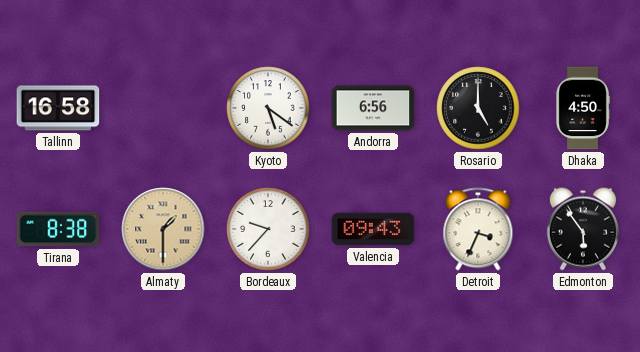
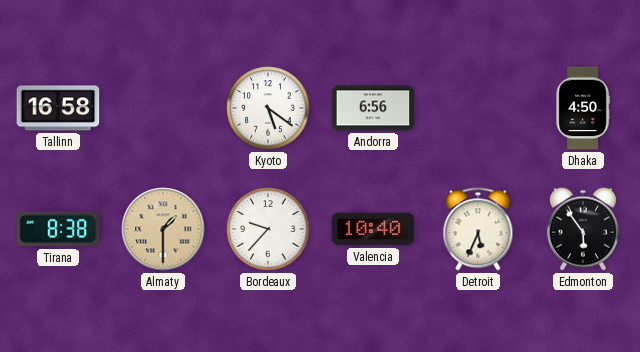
Rosario: 5:00 -> none (478, 108)
Valencia: 09:43 -> 10:40 (373, 229)
Detroit: 3:34 -> 5:34 (478, 229)
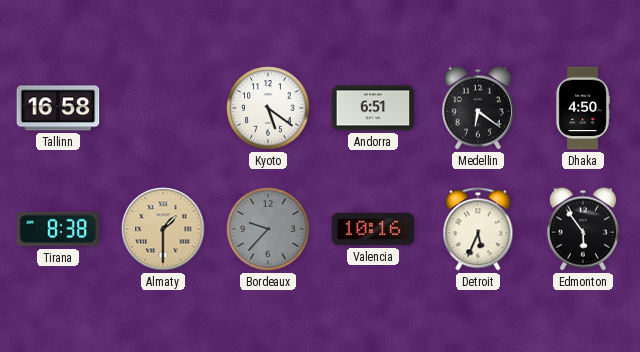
Andorra: 6:56 -> 6:51 (373, 108)
Medellin: none -> 6:21 (478, 108)
Bordeaux dial: white -> grey (268, 229)
Valencia: 10:40 -> 10:16 (373, 229)
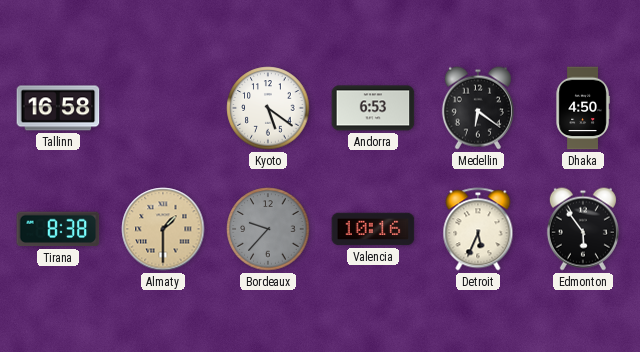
Andorra: 6:51 -> 6:53 (373, 108)
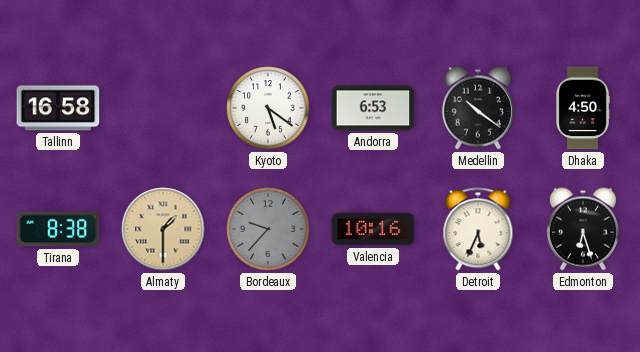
Medellin: 6:21 -> 10:21 (478, 108)
Edmonton: 5:54 -> 6:27 (583, 229)
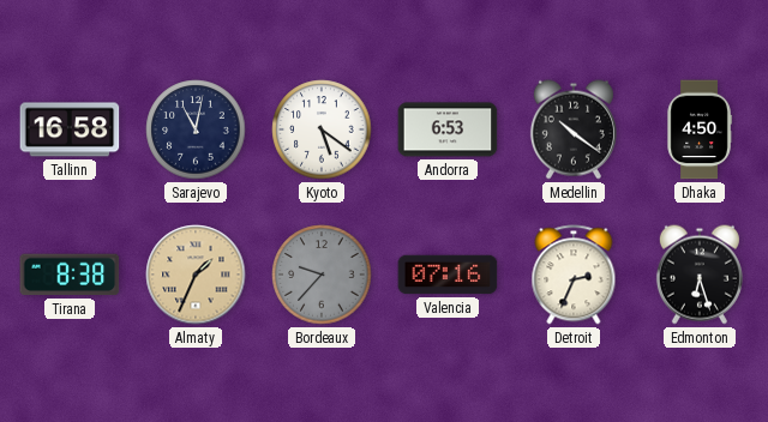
Sarajevo: none -> 11:02 (196, 129)
Almaty: 1:30 -> 1:34 (196, 275)
Valencia: 10:16 -> 07:16 (448, 275)
Detroit: 5:34 -> 2:34 (574, 275)
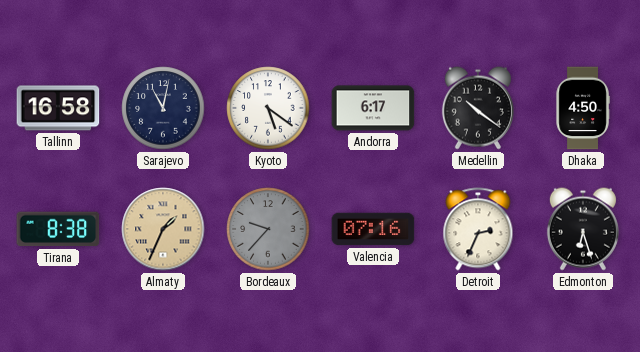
Andorra: 6:53 -> 6:17 (373, 108)
